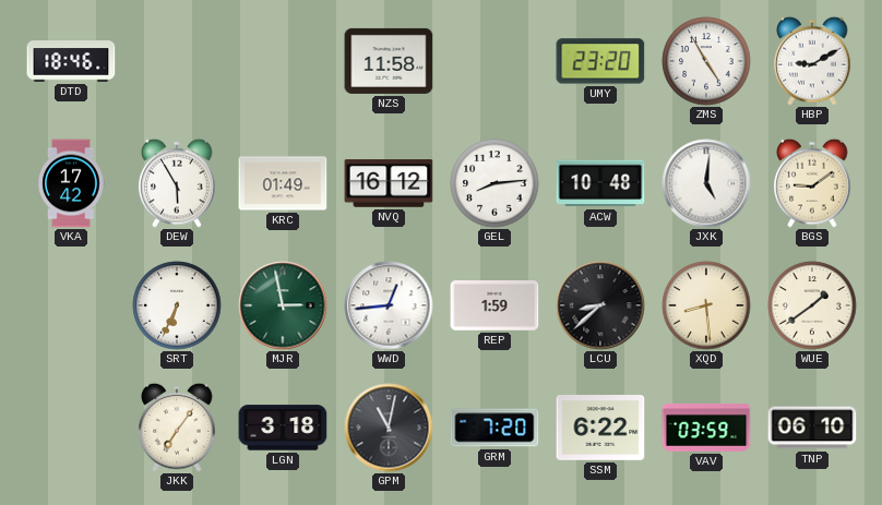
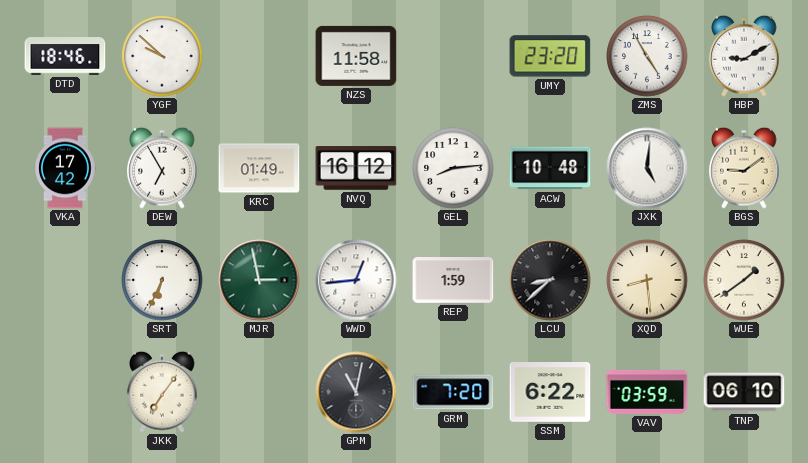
YGF: none -> 9:52 (162, 56)
DEW: 5:55 -> 6:55 (162, 168)
LGN: 3:18 -> none (283, 428)
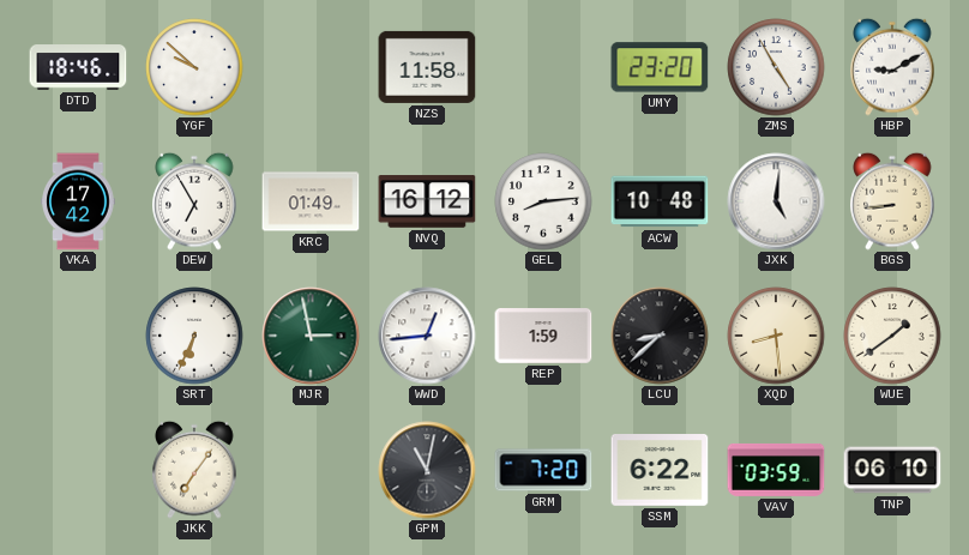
BGS: 9:09 -> 8:44 (892, 201)
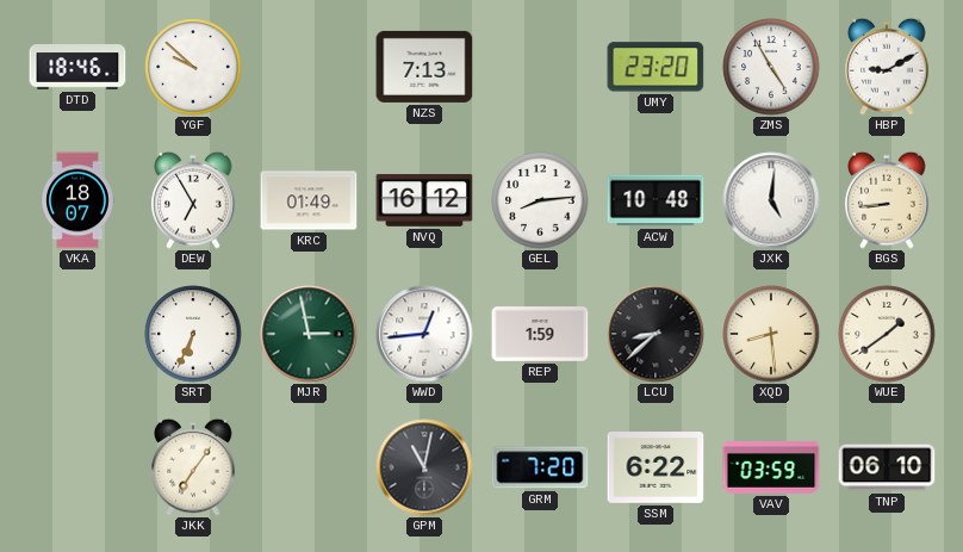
NZS: 11:58 -> 7:13 (424, 67)
VKA: 17:42 -> 18:07 (77, 200)
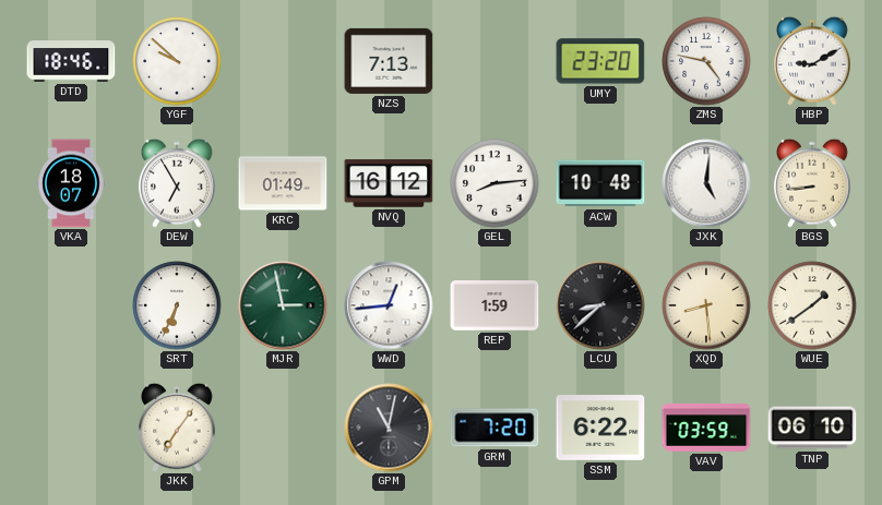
ZMS: 4:55 -> 4:47 (706, 61)
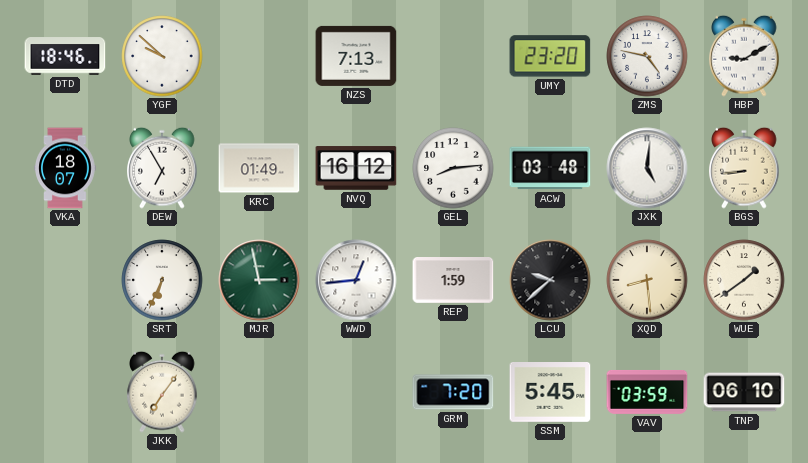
ACW: 10:48 -> 03:48 (550, 168)
LCU: 8:38 -> 9:38 (550, 280)
GPM: 11:02 -> none (389, 428)
SSM: 6:22 -> 5:45 (550, 393)
